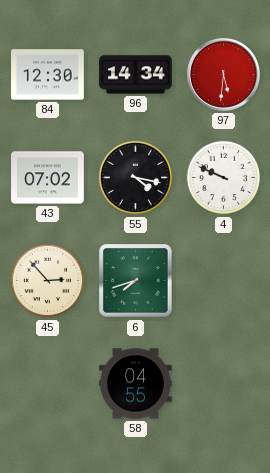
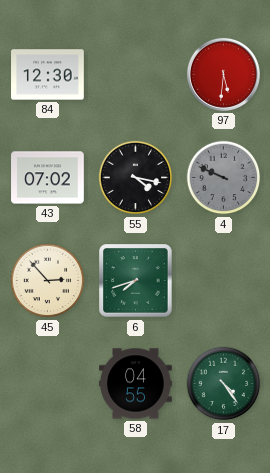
96: 14:34 -> none (136, 75)
4 dial: white -> grey (224, 178)
17: none -> 4:24 (224, 384)
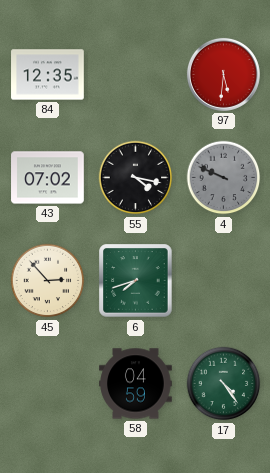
84: 12:30 -> 12:35 (48, 75)
58: 04:55 -> 04:59 (136, 384)
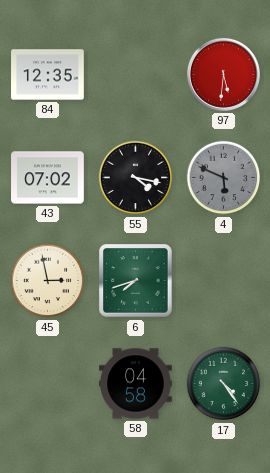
4: 9:49 -> 5:49 (224, 178)
45: 2:53 -> 2:58 (48, 281)
58: 04:59 -> 04:58 (136, 384)
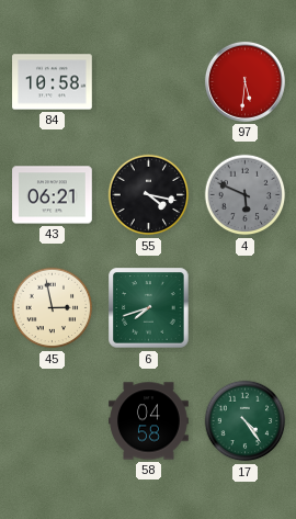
84: 12:35 -> 10:58 (53, 82)
43: 07:02 -> 06:21 (53, 195)
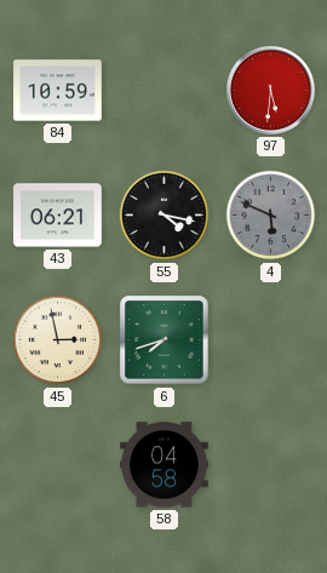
84: 10:58 -> 10:59 (58, 91)
17: 4:24 -> none (246, 421)
